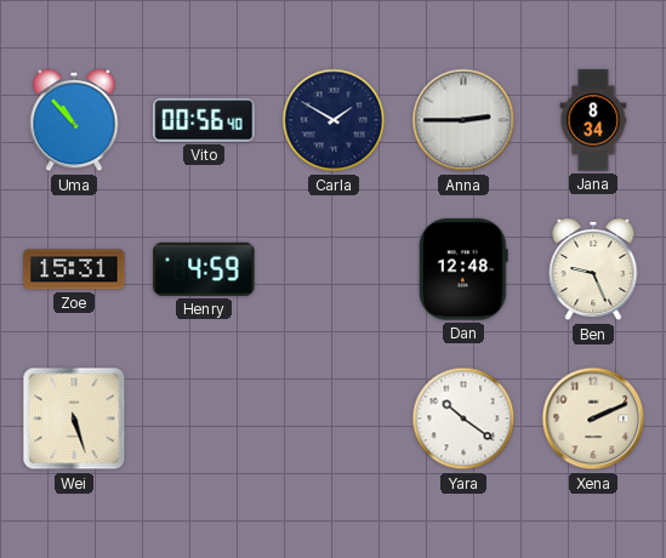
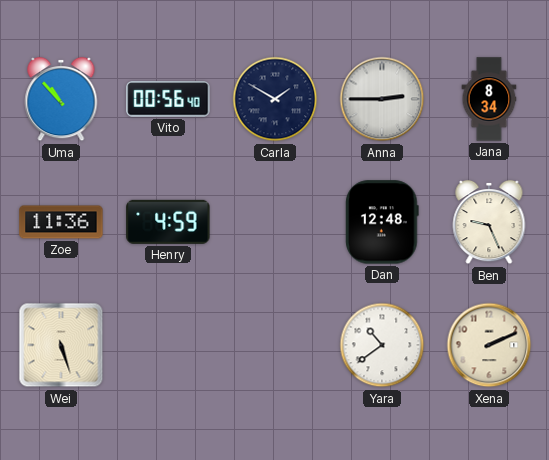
Zoe: 15:31 -> 11:36 (61, 222)
Yara: 10:21 -> 10:39 (382, 345)
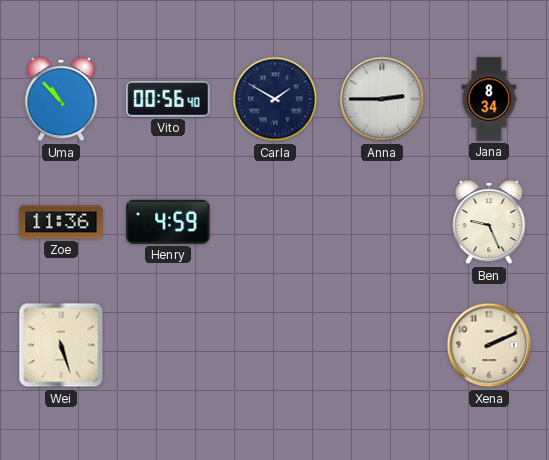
Dan: 12:48 -> none (382, 222)
Yara: 10:39 -> none (382, 345)
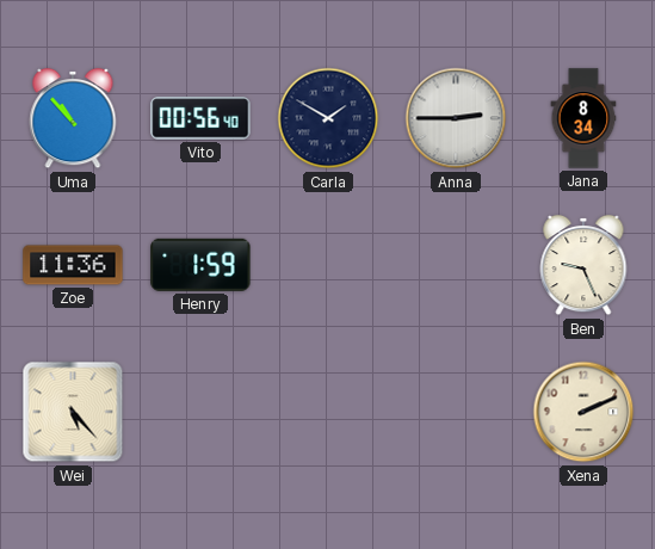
Henry: 4:59 -> 1:59 (200, 265)
Wei: 5:27 -> 5:23 (73, 412)
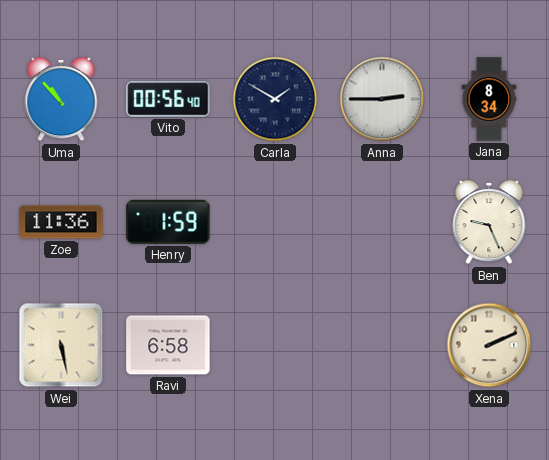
Wei: 5:23 -> 5:28 (61, 345)
Ravi: none -> 6:58 (168, 345)
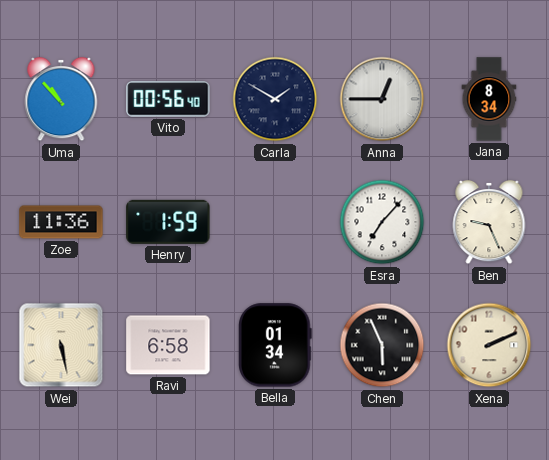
Anna: 2:45 -> 12:45 (382, 99)
Esra: none -> 7:07 (382, 222)
Bella: none -> 01:34 (276, 345)
Chen: none -> 5:56 (382, 345)
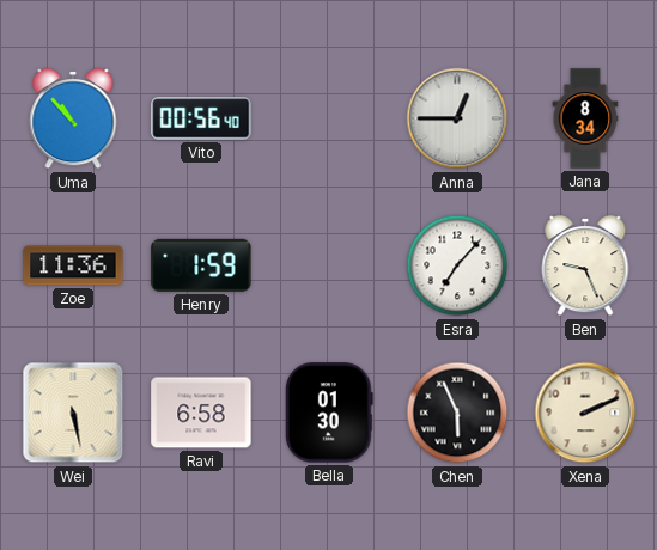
Carla: 1:50 -> none (275, 99)
Bella: 01:34 -> 01:30 (330, 412)
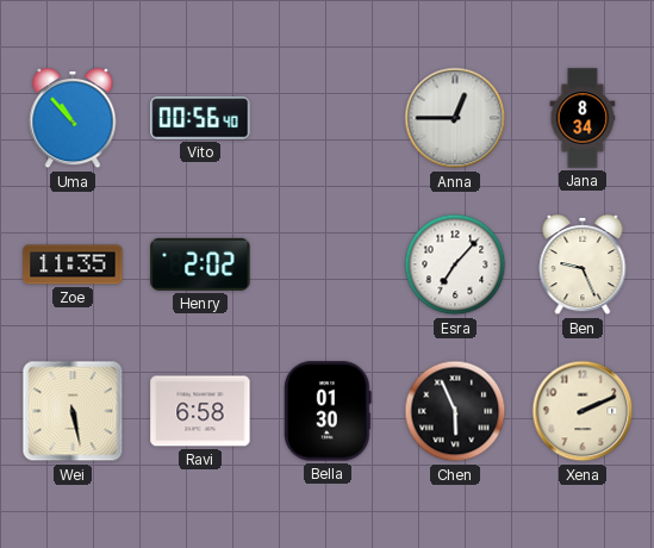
Zoe: 11:36 -> 11:35 (73, 264)
Henry: 1:59 -> 2:02 (200, 264)
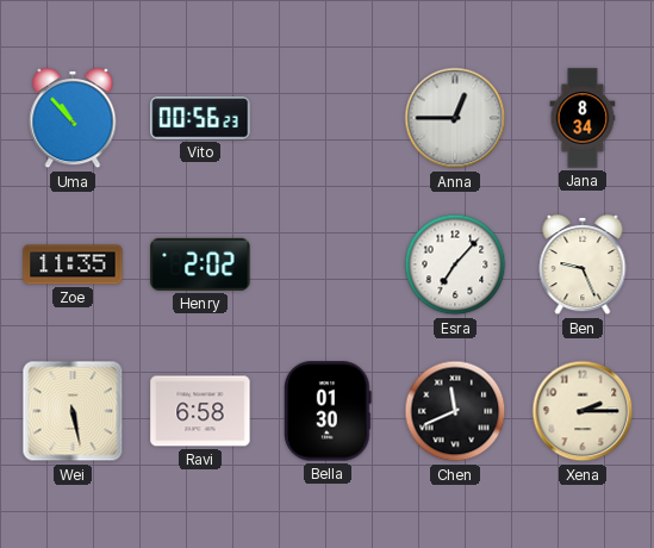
Vito: 00:56:40 -> 00:56:23 (200, 118)
Chen: 5:56 -> 11:41 (455, 411)
Xena: 2:11 -> 2:15 (583, 411)
